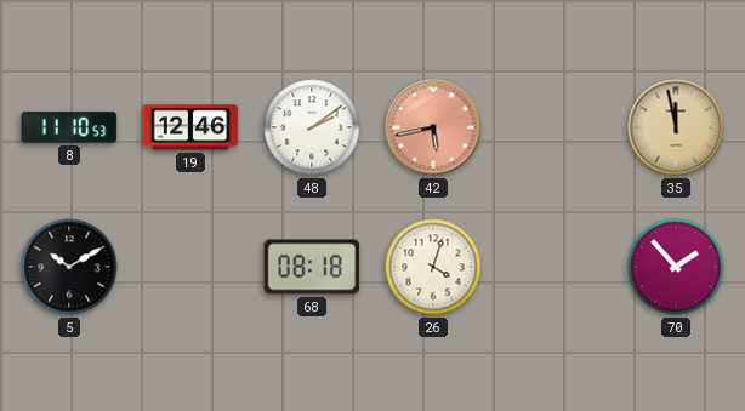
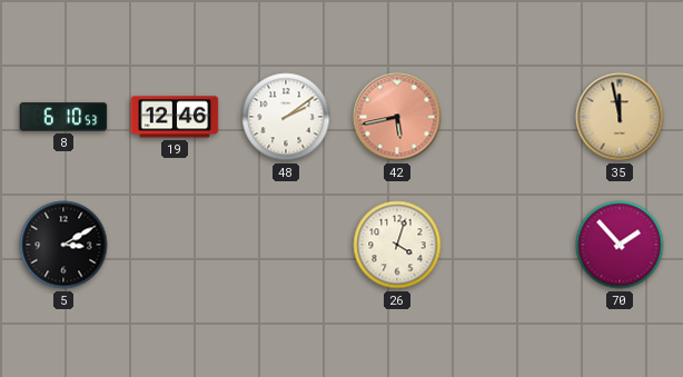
8: 11:10 -> 6:10 (63, 117)
5: 10:10 -> 3:10 (63, 245)
68: 08:18 -> none (312, 267)
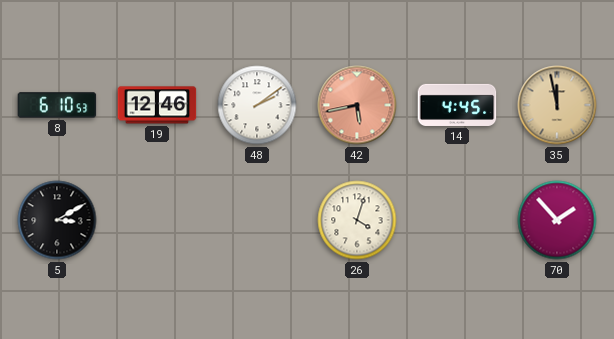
14: none -> 4:45 (457, 105)
